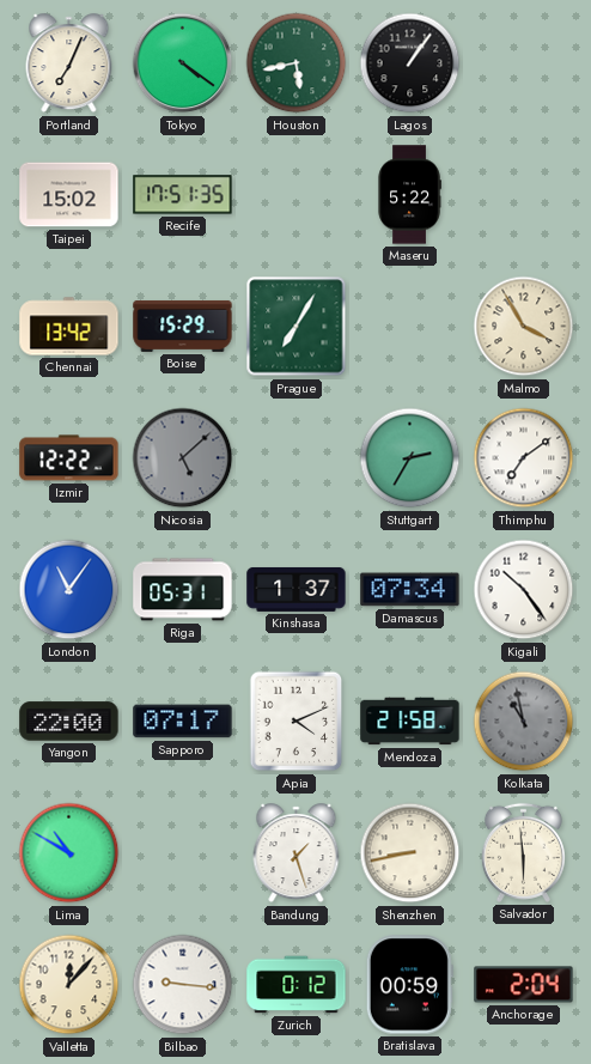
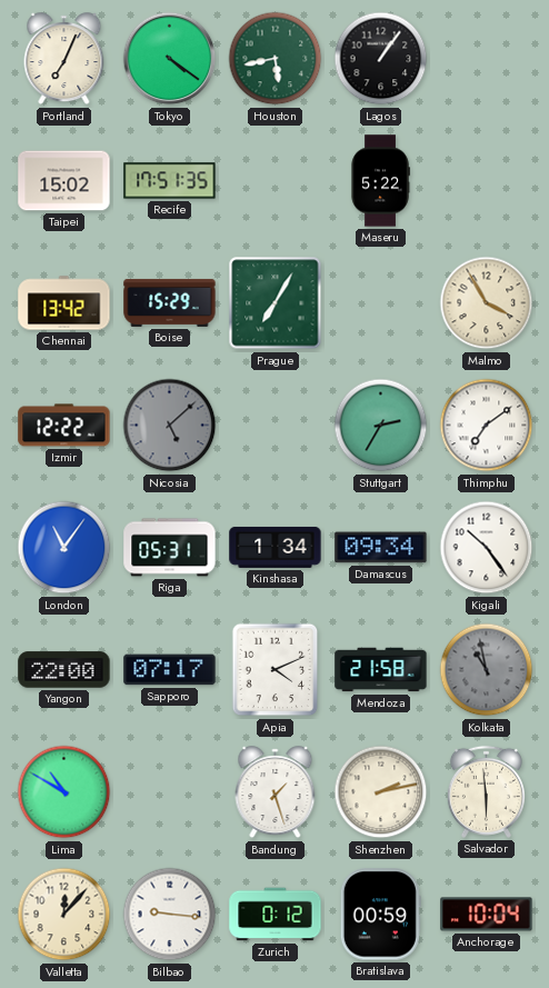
Kinshasa: 1:37 -> 1:34 (276, 548)
Damascus: 07:34 -> 09:34 (381, 548)
Shenzhen: 8:43 -> 2:13 (381, 792)
Anchorage: 2:04 -> 10:04 (487, 915)
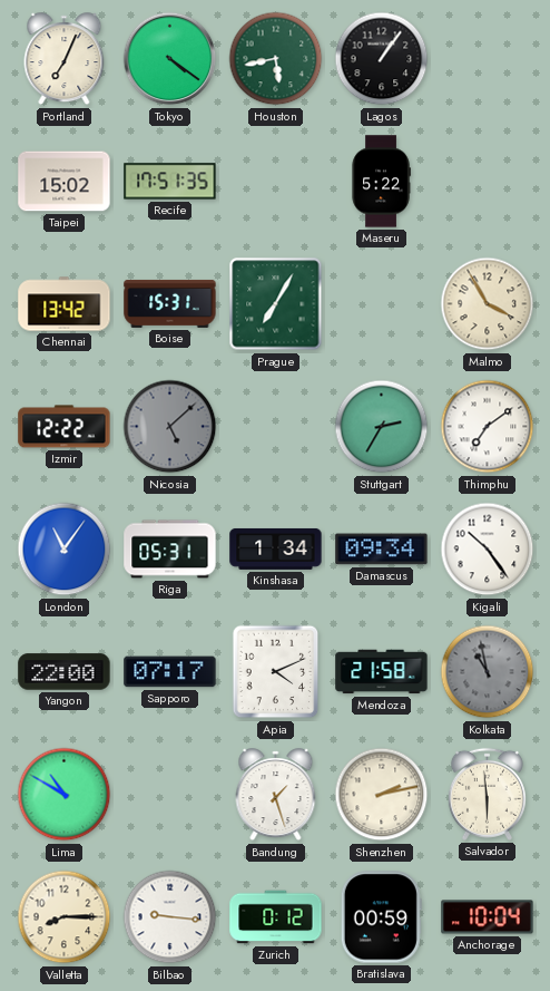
Boise: 15:29 -> 15:31 (170, 303)
Valletta: 12:07 -> 8:15 (65, 917)
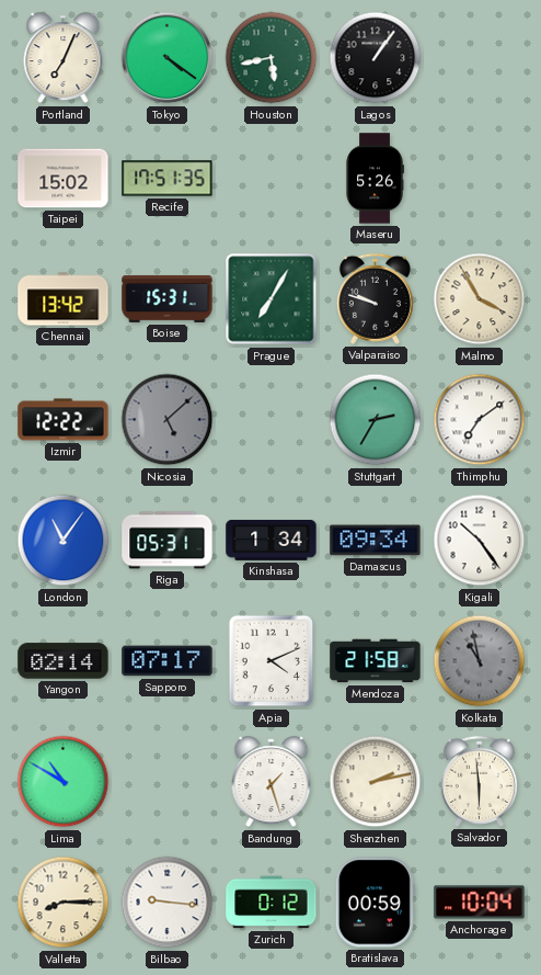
Maseru: 5:22 -> 5:26 (375, 179)
Valparaiso: none -> 9:48 (375, 298)
Yangon: 22:00 -> 02:14 (64, 661)
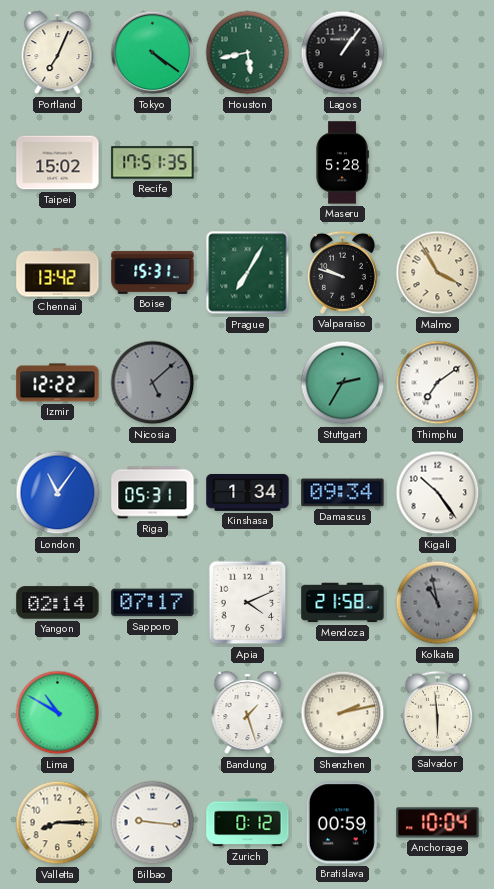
Maseru: 5:26 -> 5:28 (342, 163)
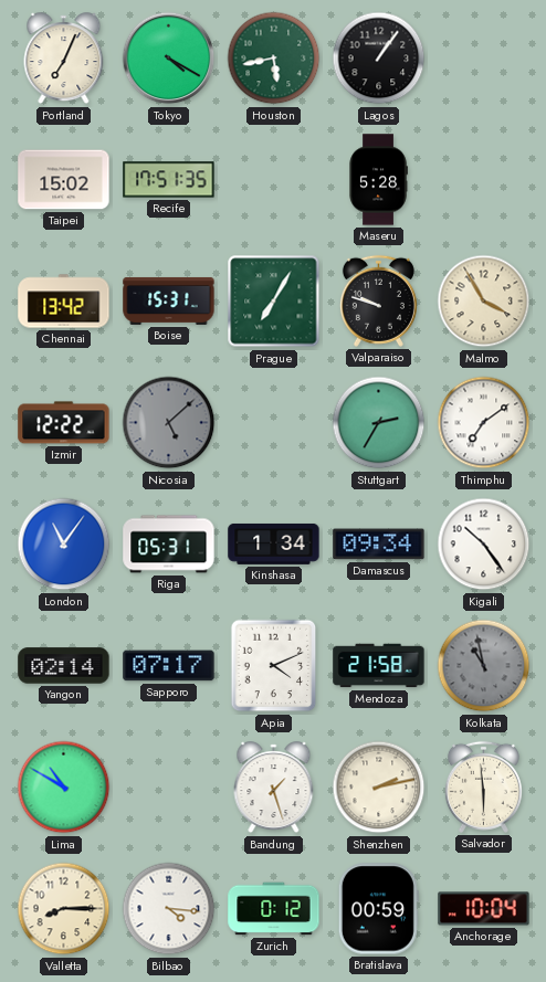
Tokyo: 4:21 -> 4:20 (169, 59)
Bilbao: 9:16 -> 4:16 (169, 909)
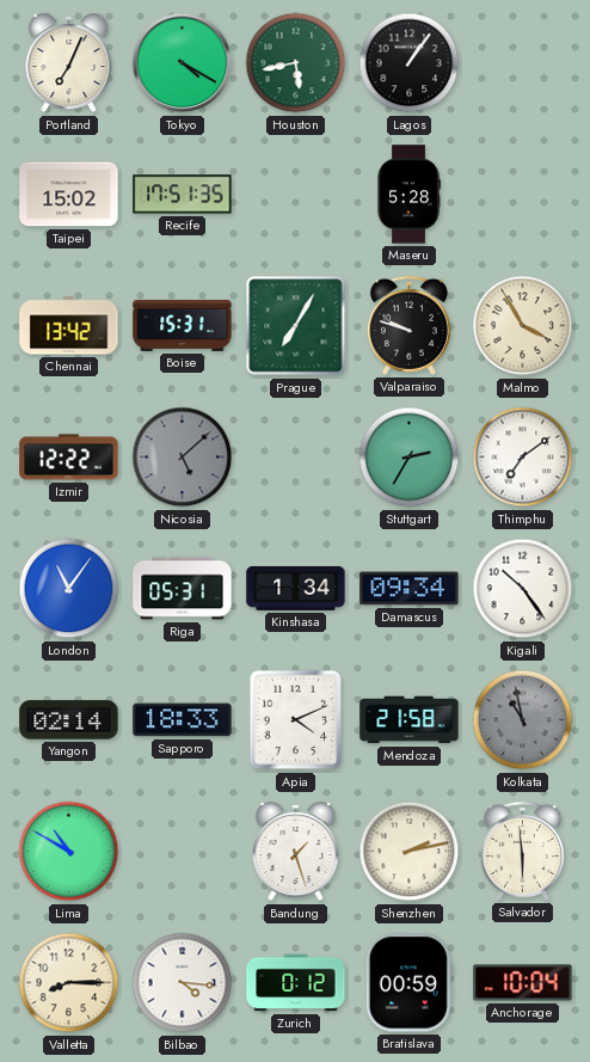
Sapporo: 07:17 -> 18:33 (183, 720)
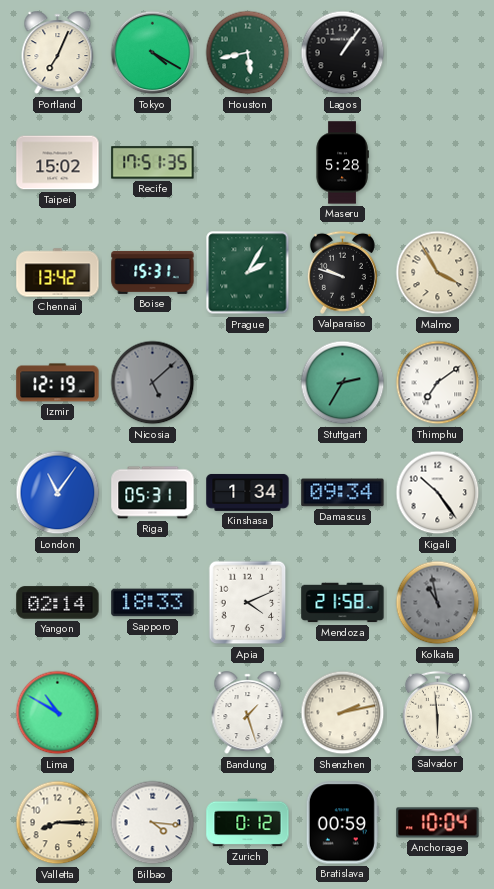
Prague: 7:05 -> 2:05 (248, 273)
Izmir: 12:22 -> 12:19 (58, 383)
